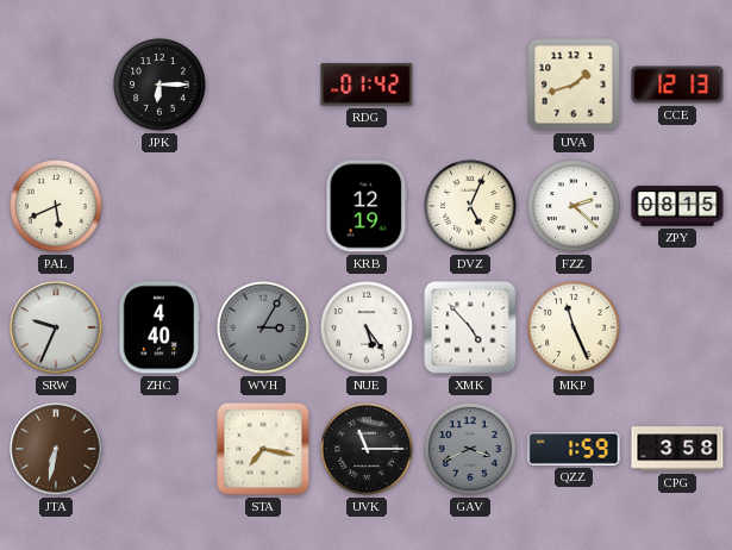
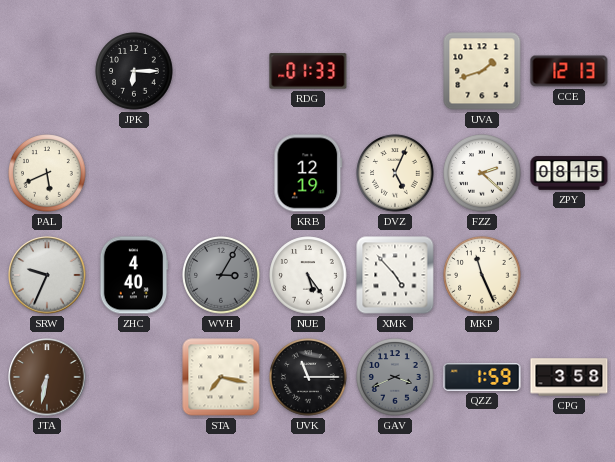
RDG: 01:42 -> 01:33 (308, 71)
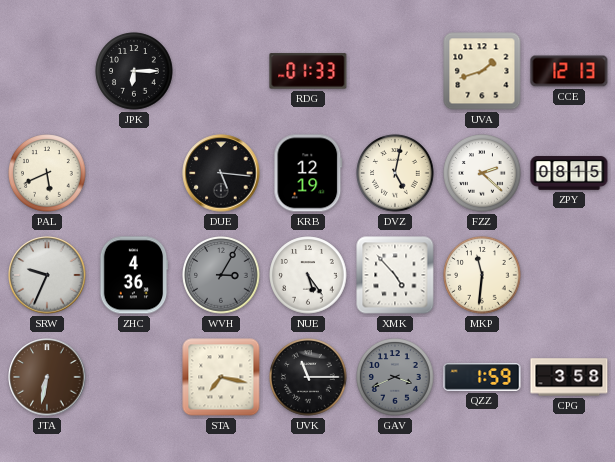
DUE: none -> 5:16 (221, 173)
DVZ: 5:04 -> 5:02 (395, 173)
ZHC: 4:40 -> 4:36 (134, 275)
MKP: 11:26 -> 11:31 (482, 275)
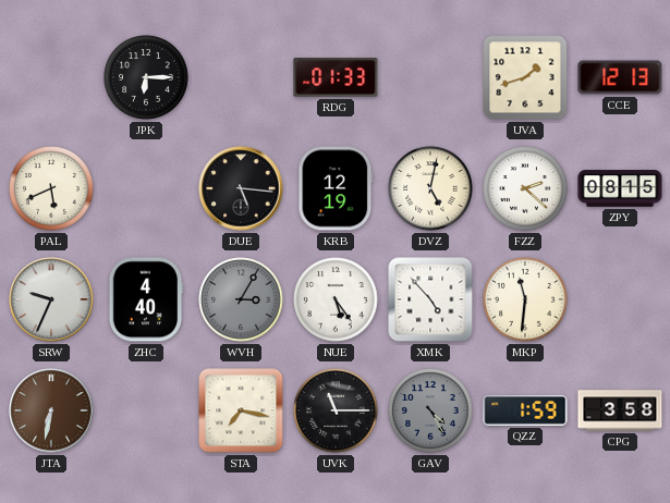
ZHC: 4:36 -> 4:40 (146, 299)
GAV: 3:41 -> 4:25 (430, 410)
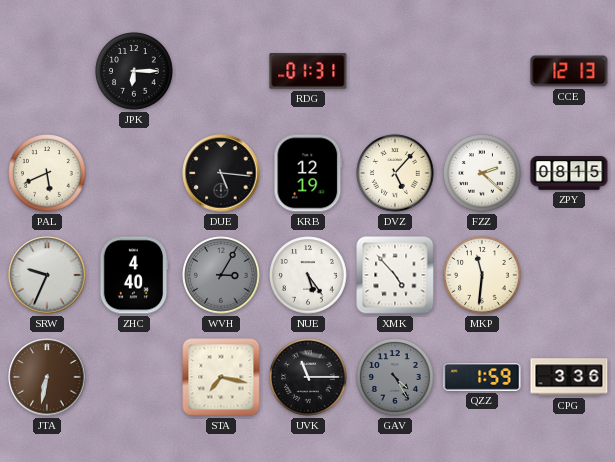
RDG: 01:33 -> 01:31 (308, 71)
UVA: 1:42 -> none (525, 77)
DVZ: 5:02 -> 5:07 (395, 173)
CPG: 3:58 -> 3:36 (569, 377)
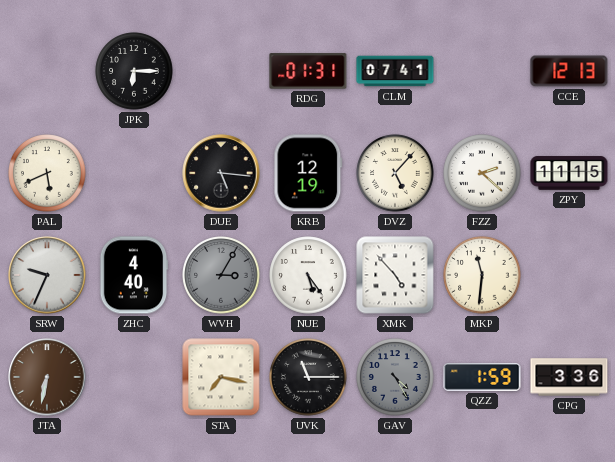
CLM: none -> 07:41 (395, 71)
ZPY: 08:15 -> 11:15 (569, 173)
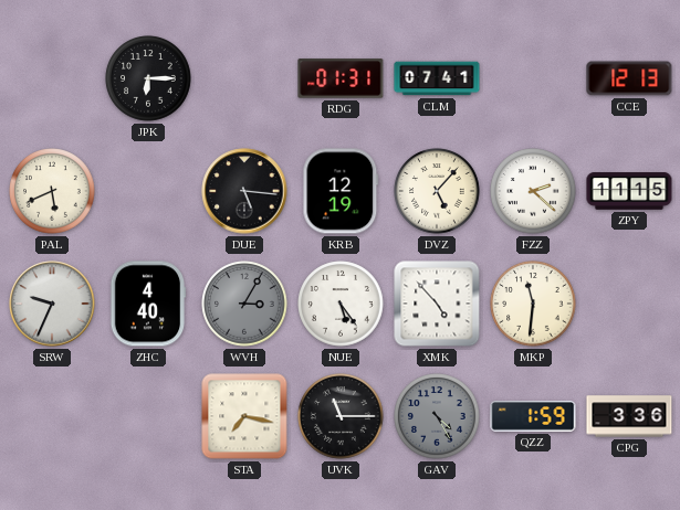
JTA: 6:32 -> none (47, 377)
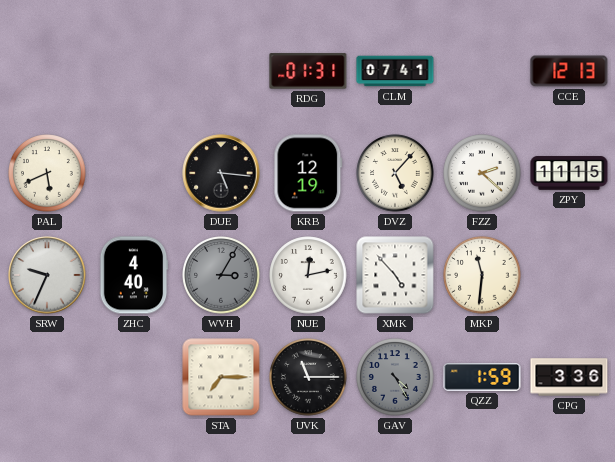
JPK: 6:15 -> none (148, 78)
NUE: 5:24 -> 12:13 (308, 275)
STA: 7:17 -> 7:15 (221, 377)
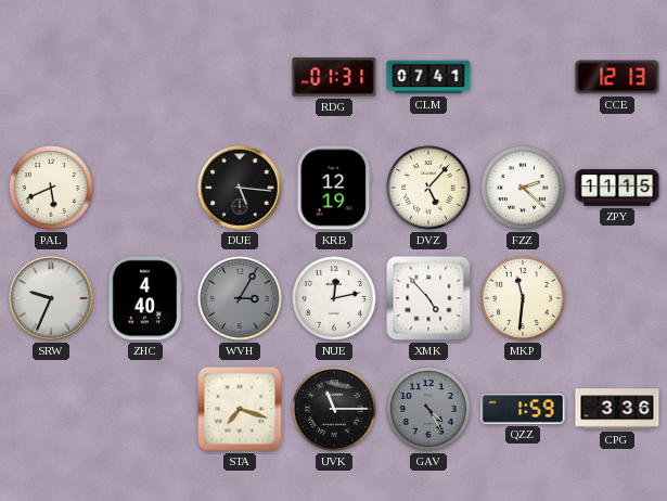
STA: 7:15 -> 7:18 (240, 409)
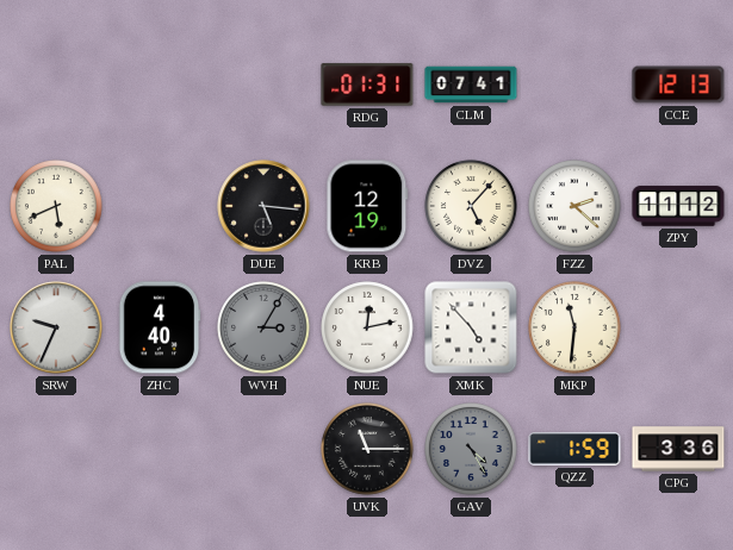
ZPY: 11:15 -> 11:12 (678, 206)
STA: 7:18 -> none (240, 409)
